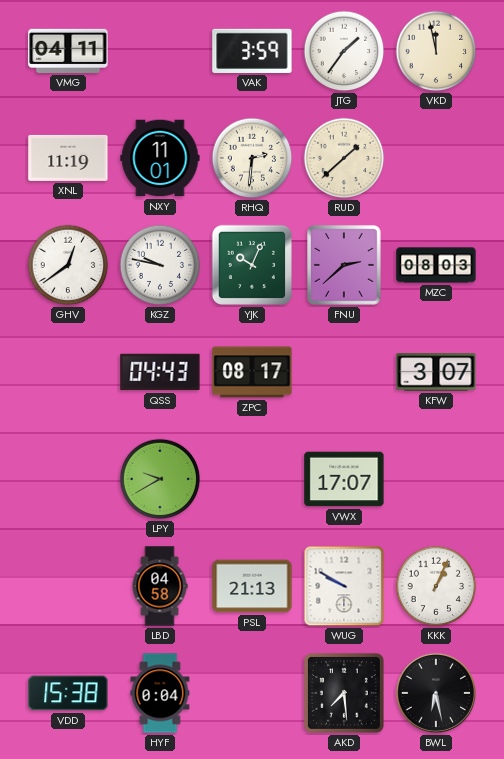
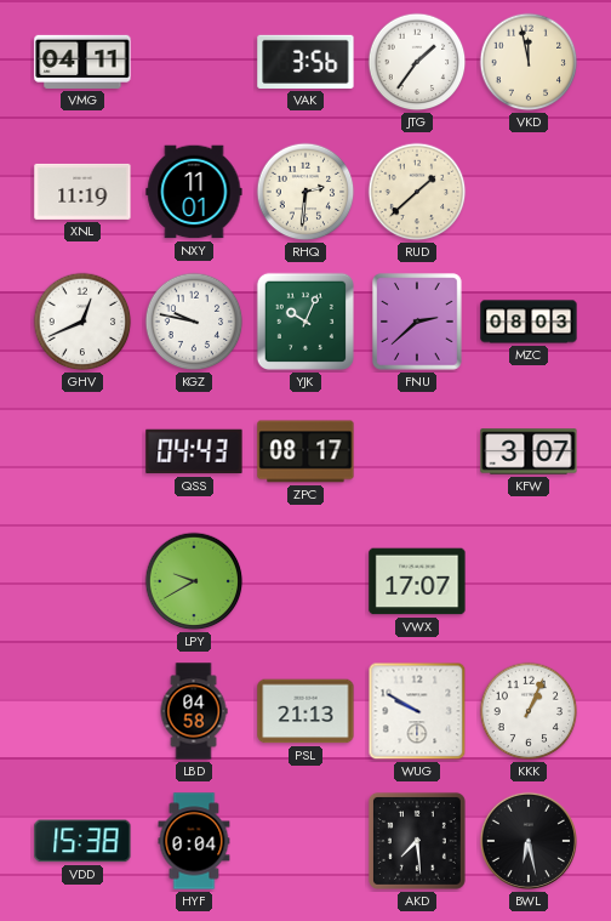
VAK: 3:59 -> 3:56 (305, 62)
GHV: 12:39 -> 12:41 (82, 322)
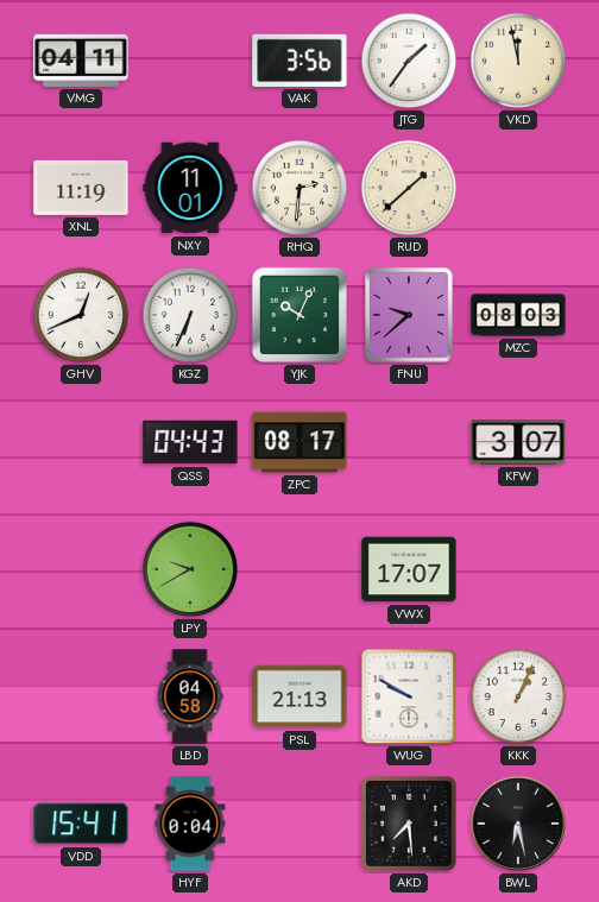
KGZ: 9:47 -> 6:34 (190, 315)
FNU: 2:38 -> 9:38 (409, 315)
VDD: 15:38 -> 15:41 (81, 824)
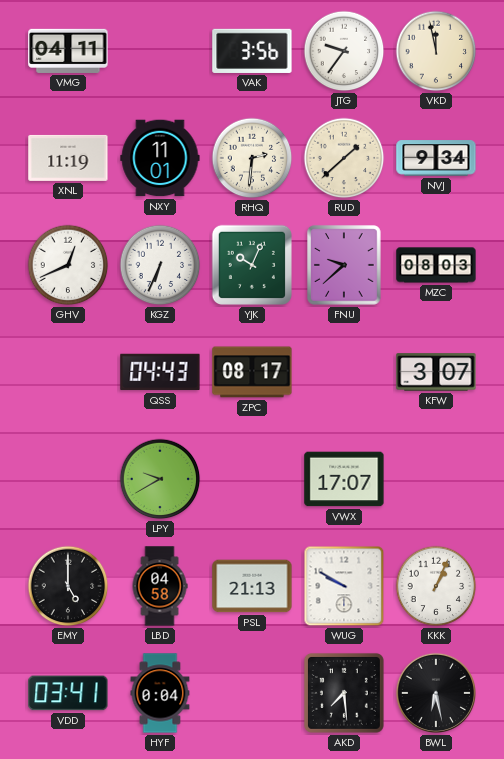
JTG: 1:36 -> 9:36 (344, 51)
NVJ: none -> 9:34 (436, 158)
EMY: none -> 5:00 (68, 586)
VDD: 15:41 -> 03:41 (68, 693)
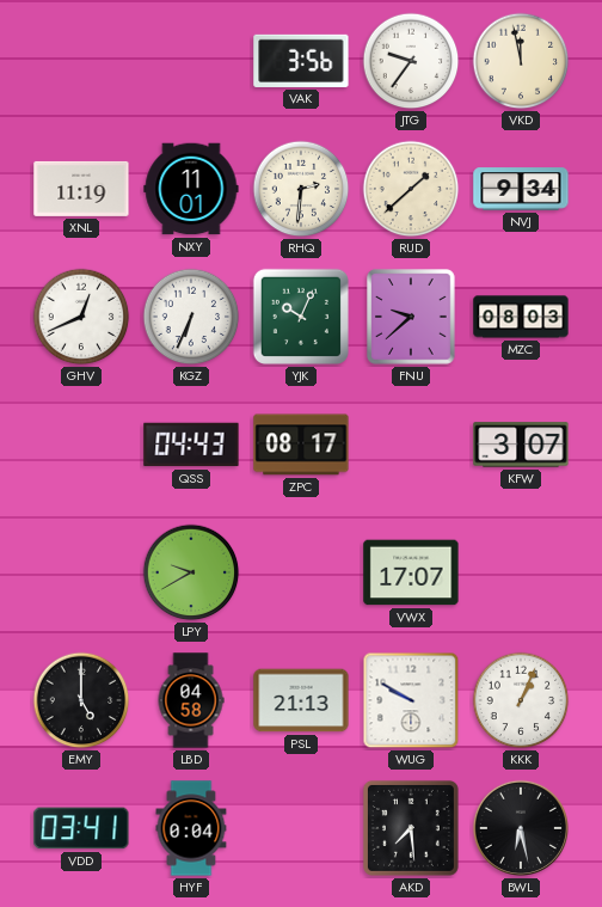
VMG: 04:11 -> none (68, 51)
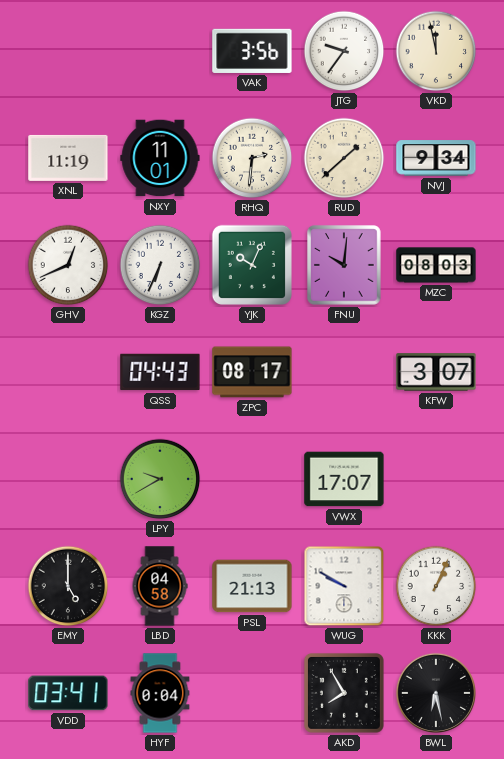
FNU: 9:38 -> 10:01 (344, 265)
AKD: 7:29 -> 7:55 (344, 693)
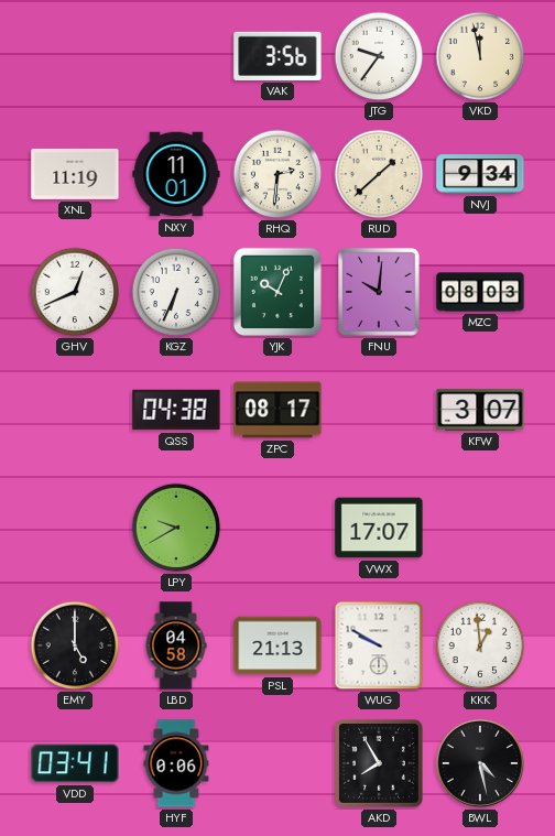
QSS: 04:43 -> 04:38 (176, 410)
KKK: 1:04 -> 12:59 (480, 645)
HYF: 0:04 -> 0:06 (176, 763)
BWL: 6:28 -> 4:28 (480, 763)
